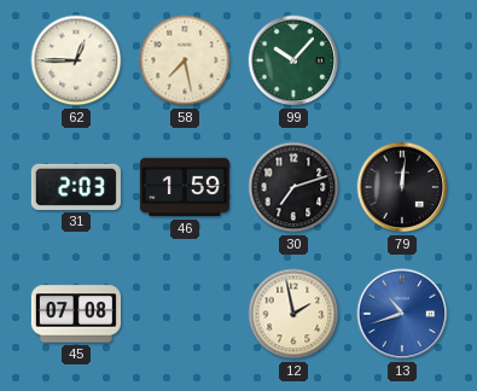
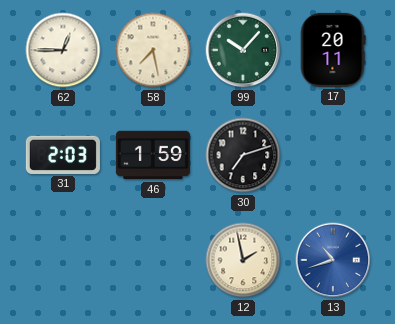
17: none -> 20:11 (333, 50)
79: 12:01 -> none (402, 187)
45: 07:08 -> none (76, 314)
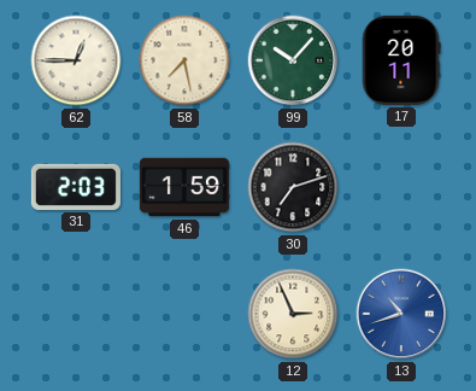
12: 1:58 -> 2:56 (293, 314)
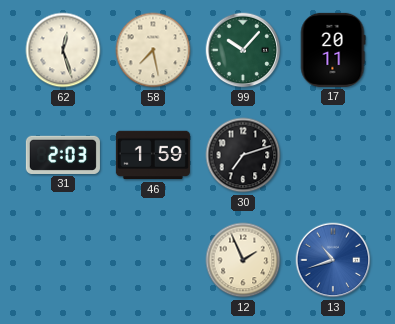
62: 12:45 -> 12:27 (63, 50)
12: 2:56 -> 1:56 (243, 260)
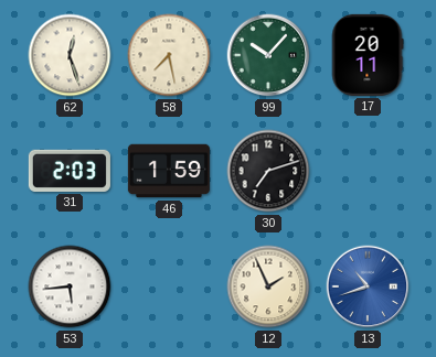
53: none -> 5:44 (70, 286)
